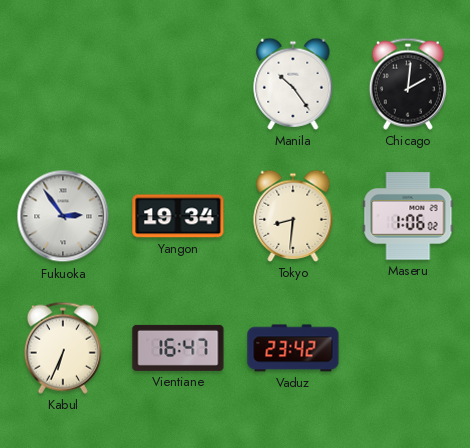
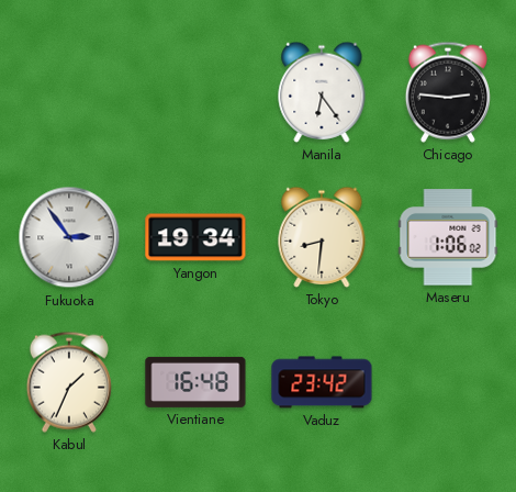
Manila: 10:24 -> 6:24 (322, 92)
Chicago: 2:01 -> 2:46 (448, 92)
Kabul: 6:34 -> 1:34 (69, 382)
Vientiane: 16:47 -> 16:48 (195, 382)
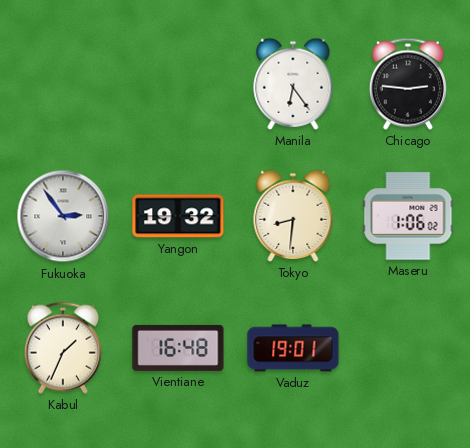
Yangon: 19:34 -> 19:32 (178, 216)
Vaduz: 23:42 -> 19:01 (293, 348)
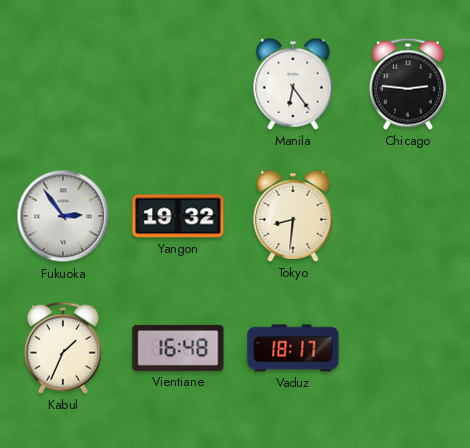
Maseru: 1:06 -> none (408, 216)
Vaduz: 19:01 -> 18:17 (293, 348)
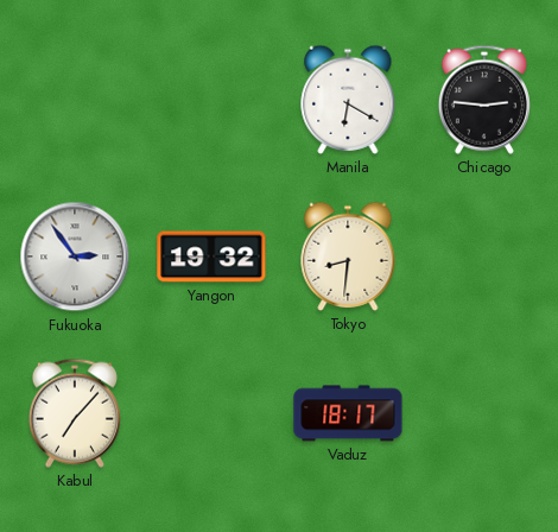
Manila: 6:24 -> 6:20 (348, 100)
Kabul: 1:34 -> 7:07 (75, 413)
Vientiane: 16:48 -> none (178, 348)
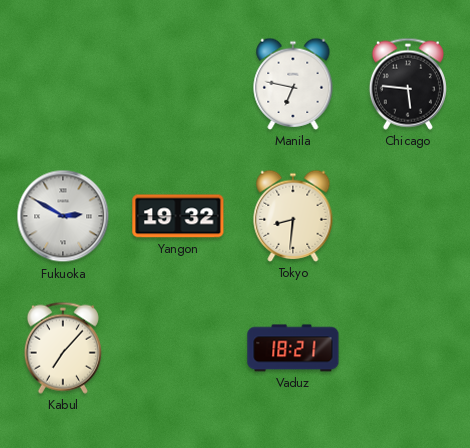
Manila: 6:20 -> 6:47 (293, 84)
Chicago: 2:46 -> 5:46 (408, 84)
Fukuoka: 2:54 -> 2:50 (63, 216)
Vaduz: 18:17 -> 18:21 (293, 348)
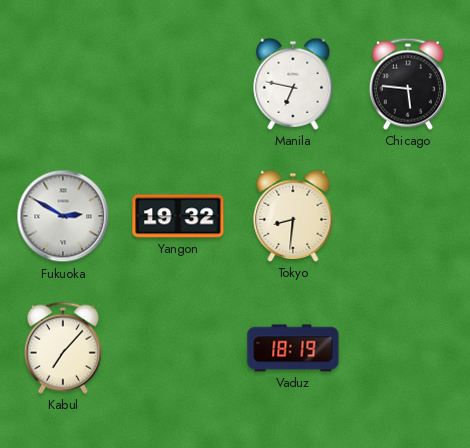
Vaduz: 18:21 -> 18:19 (293, 348)
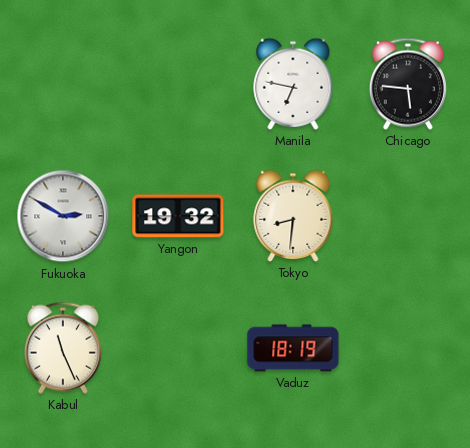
Kabul: 7:07 -> 11:26 (63, 348)
